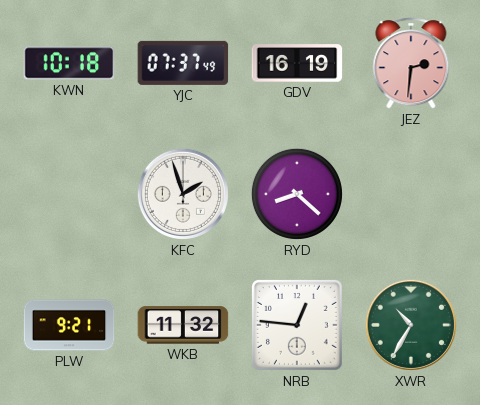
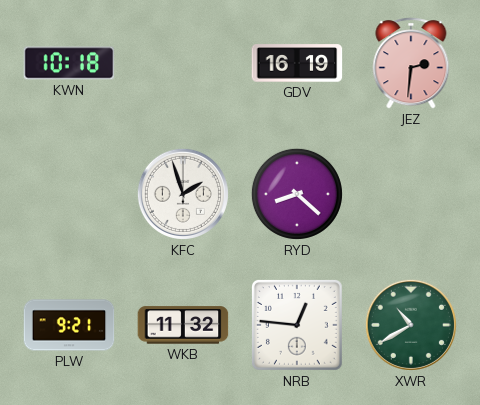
YJC: 07:37 -> none (183, 63)
XWR: 10:35 -> 10:40 (411, 325)
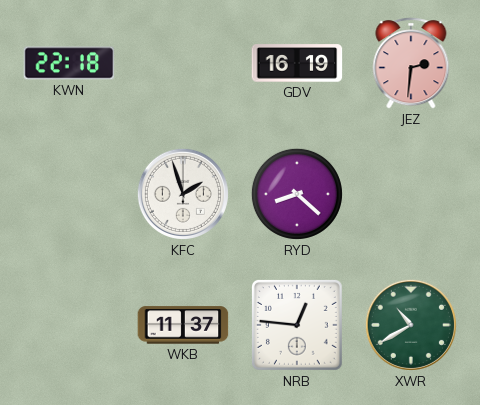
KWN: 10:18 -> 22:18 (69, 63)
PLW: 9:21 -> none (69, 325)
WKB: 11:32 -> 11:37 (183, 325)
